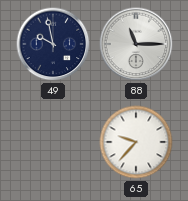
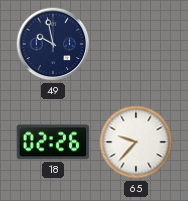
88: 11:15 -> none (136, 44)
18: none -> 02:26 (53, 142)
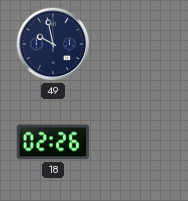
65: 9:37 -> none (136, 142)
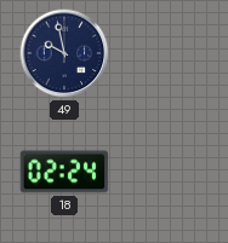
18: 02:26 -> 02:24 (64, 172)
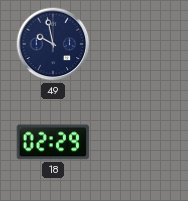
18: 02:24 -> 02:29 (53, 142)
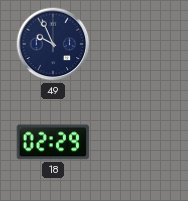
49: 9:58 -> 9:56 (53, 44)
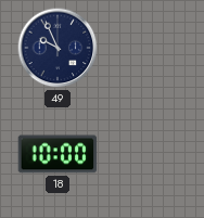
18: 02:29 -> 10:00 (58, 154)
